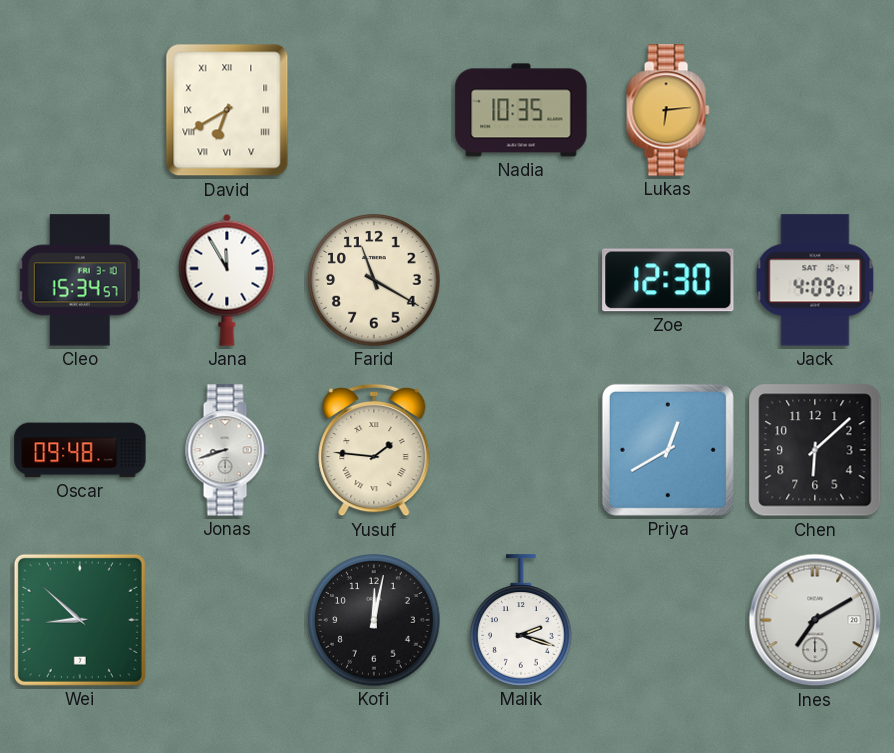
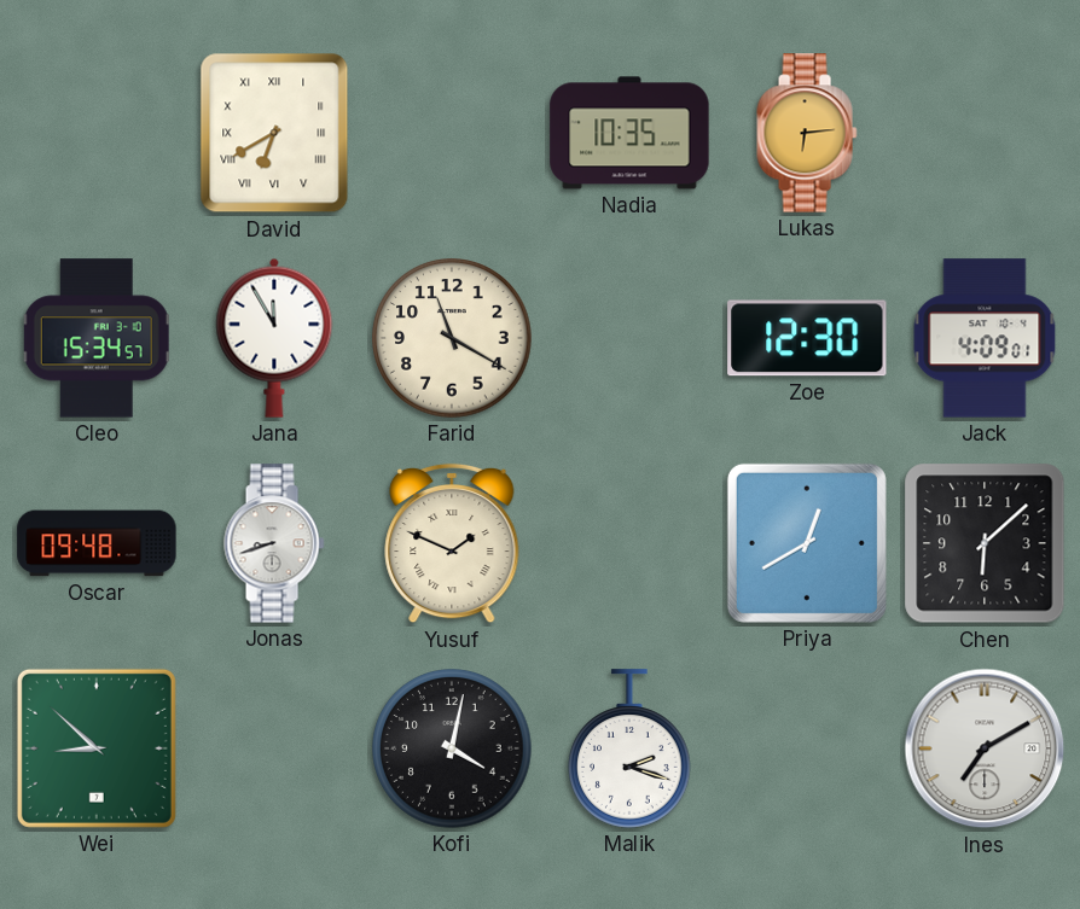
Yusuf: 1:46 -> 1:49 (452, 543)
Kofi: 12:02 -> 4:02 (452, 748)
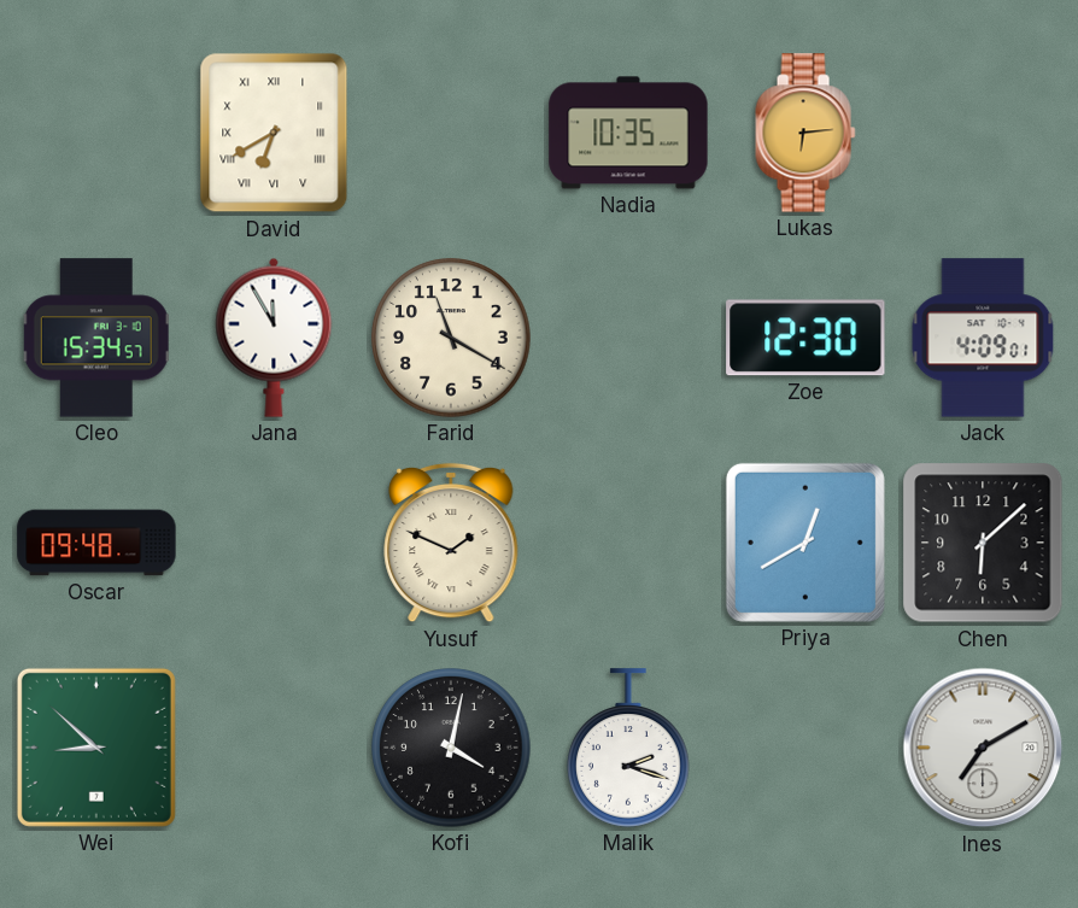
Jonas: 8:42 -> none (274, 543)
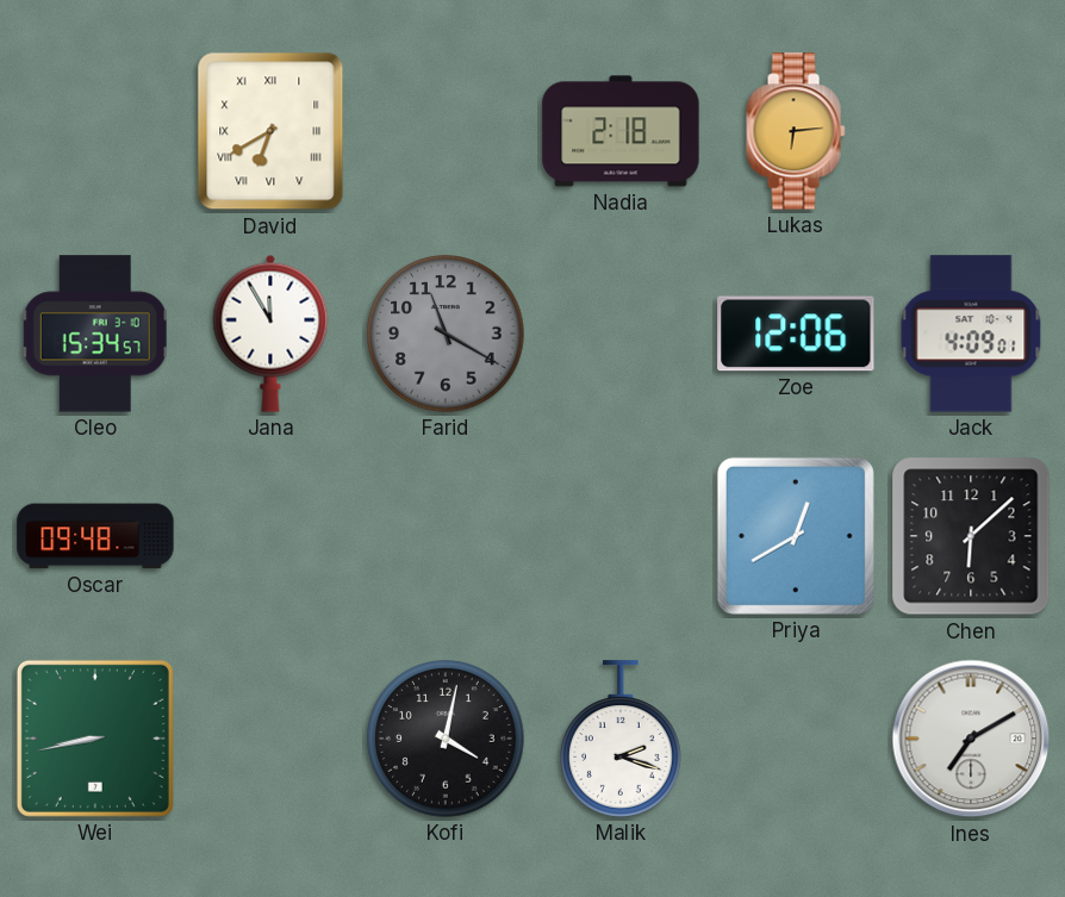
Nadia: 10:35 -> 2:18 (621, 131)
Farid dial: cream -> grey (446, 334)
Zoe: 12:30 -> 12:06 (796, 334)
Yusuf: 1:49 -> none (451, 543)
Wei: 8:52 -> 8:43 (95, 739)
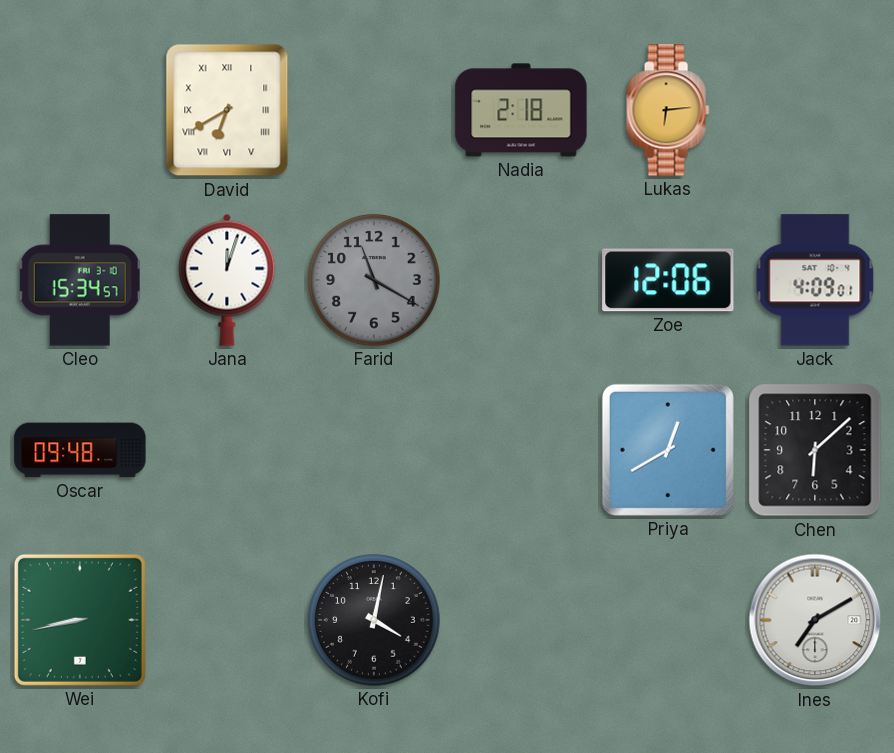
Jana: 11:55 -> 12:03 (227, 280)
Malik: 2:18 -> none (622, 739)
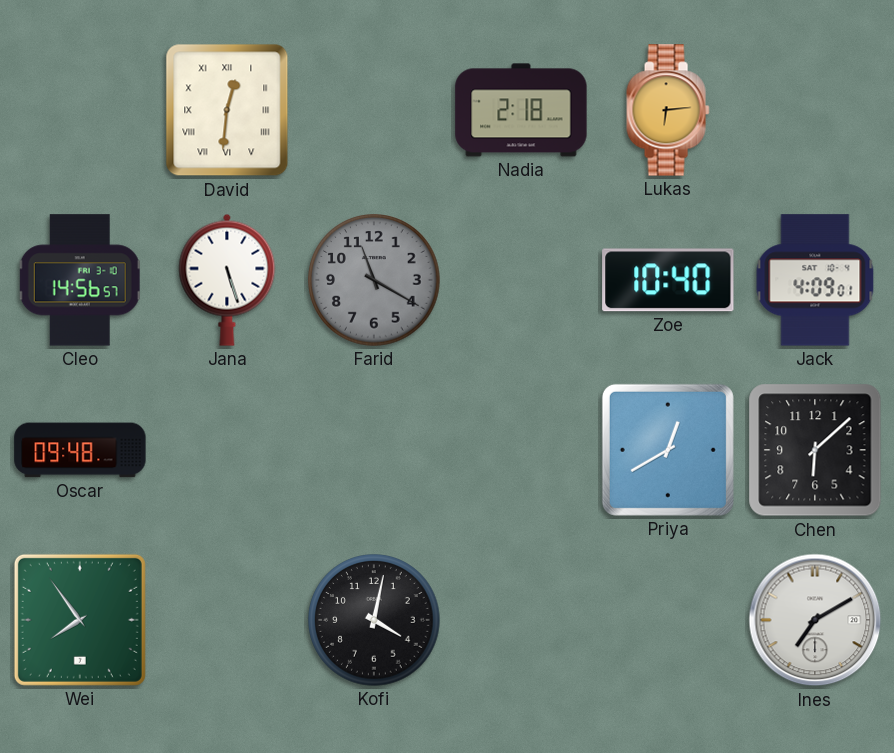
David: 6:40 -> 12:31 (227, 110)
Cleo: 15:34 -> 14:56 (80, 280)
Jana: 12:03 -> 5:27 (227, 280)
Zoe: 12:06 -> 10:40 (668, 280)
Wei: 8:43 -> 7:54 (80, 620)
